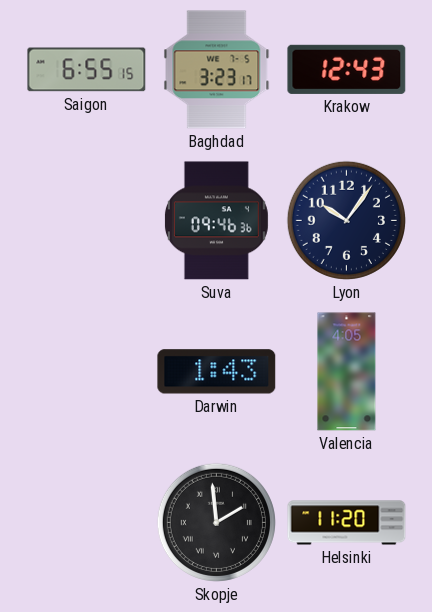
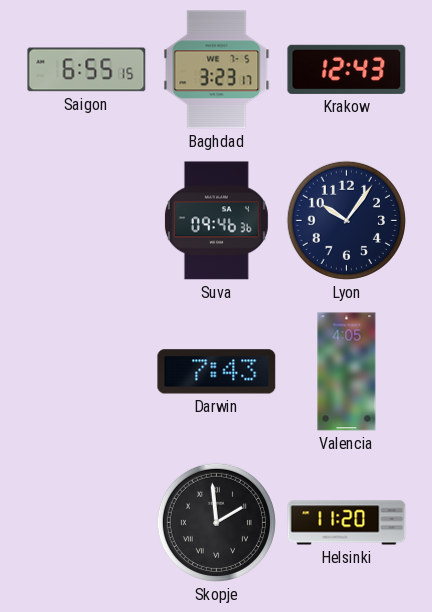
Darwin: 1:43 -> 7:43 (217, 372)
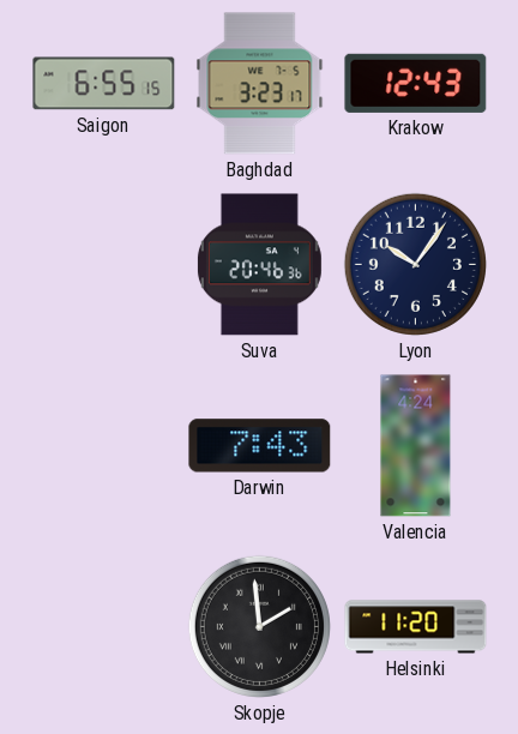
Suva: 09:46 -> 20:46 (259, 265)
Valencia: 4:05 -> 4:24 (416, 446)
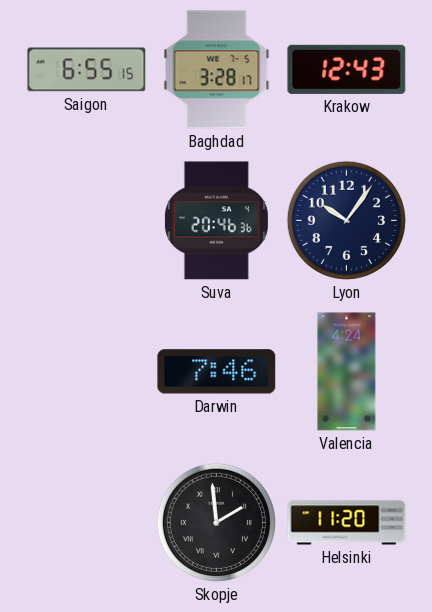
Baghdad: 3:23 -> 3:28 (217, 70)
Darwin: 7:43 -> 7:46 (217, 372)
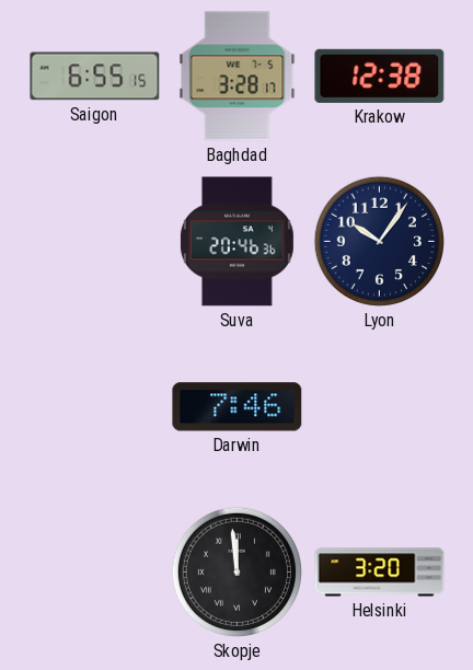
Krakow: 12:43 -> 12:38 (380, 76)
Valencia: 4:24 -> none (347, 372)
Skopje: 1:59 -> 11:59 (236, 571)
Helsinki: 11:20 -> 3:20 (380, 573)
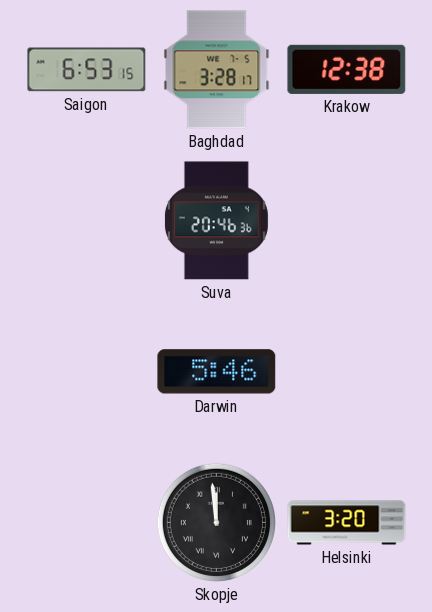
Saigon: 6:55 -> 6:53 (87, 70)
Lyon: 10:06 -> none (379, 241)
Darwin: 7:46 -> 5:46 (217, 372)
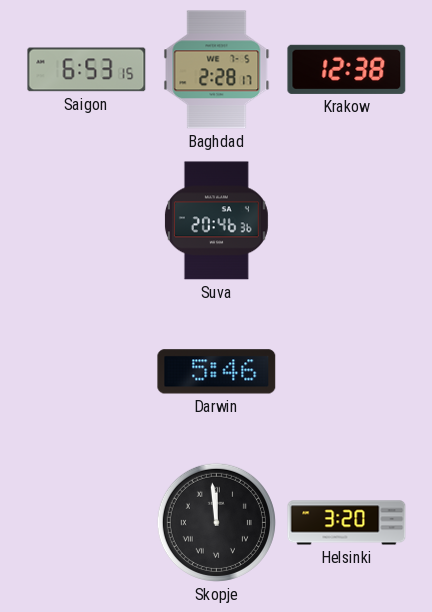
Baghdad: 3:28 -> 2:28 (217, 70)
